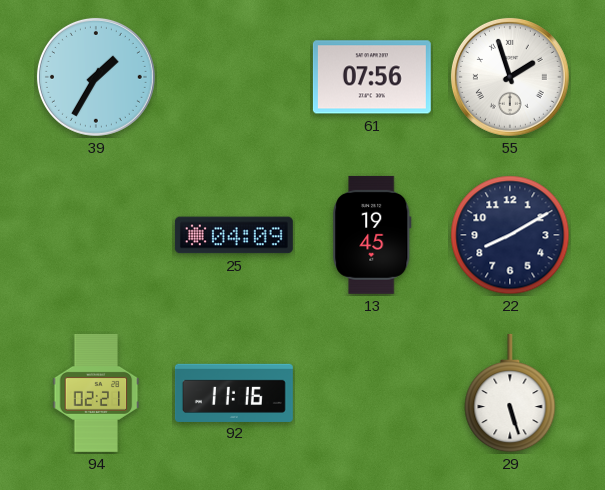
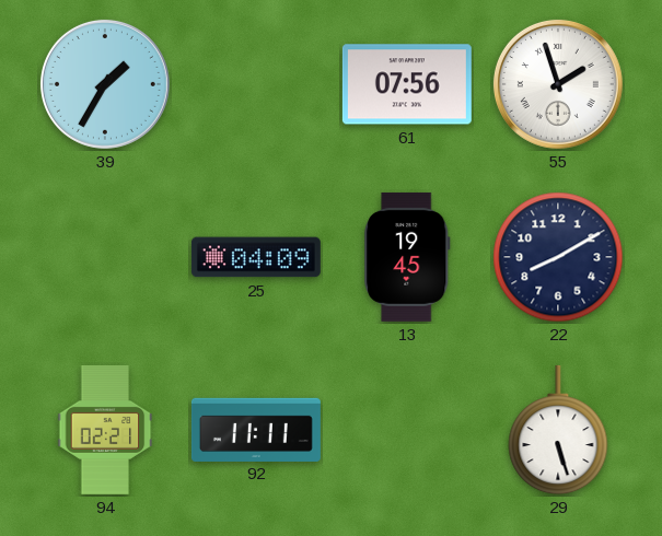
92: 11:16 -> 11:11 (256, 429)
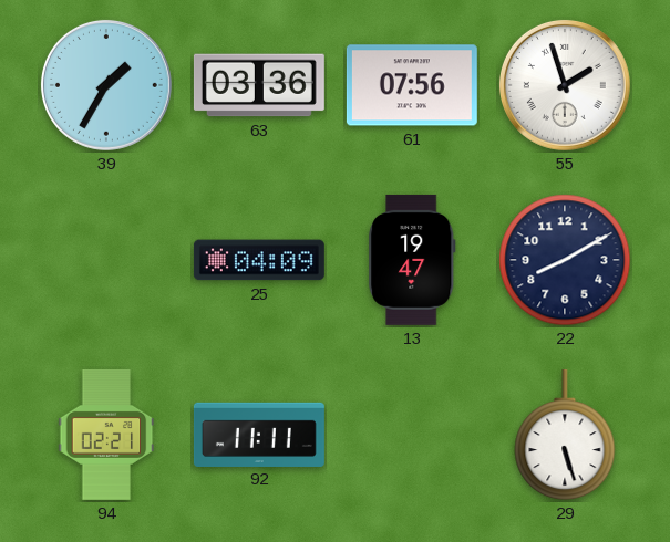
63: none -> 03:36 (259, 85)
13: 19:45 -> 19:47 (412, 260)
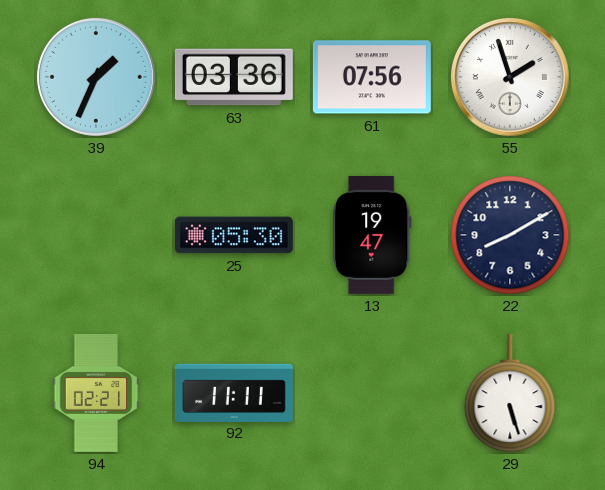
39: 1:35 -> 1:34 (96, 77)
25: 04:09 -> 05:30 (234, 235)
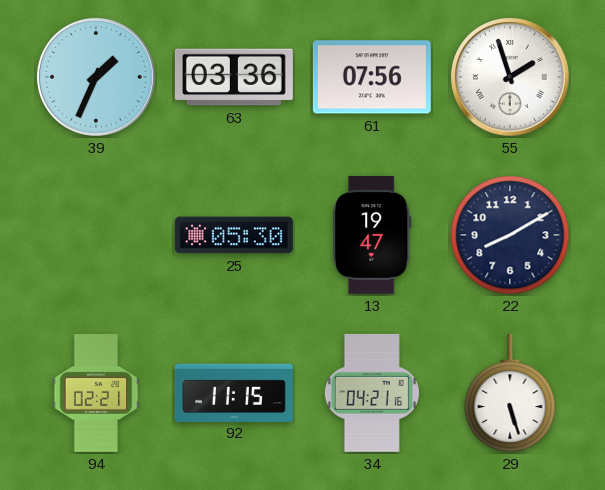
92: 11:11 -> 11:15 (234, 392)
34: none -> 04:21 (372, 393)
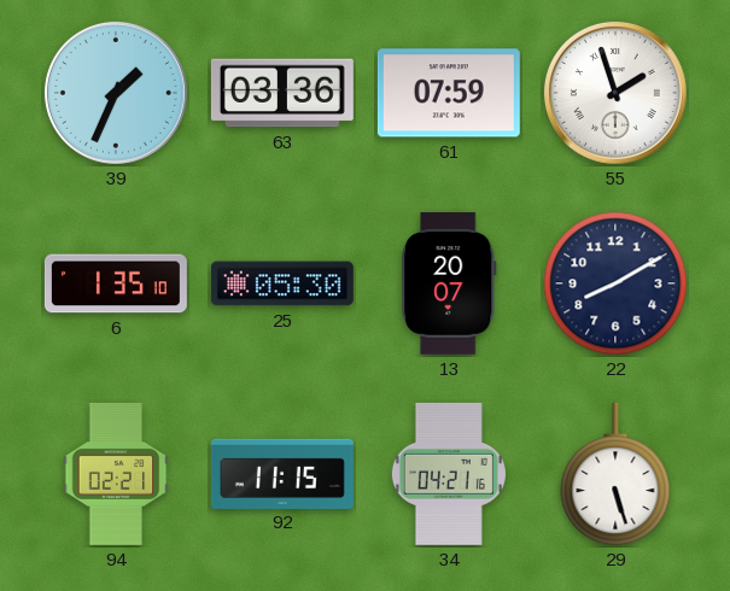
61: 07:56 -> 07:59 (449, 93)
6: none -> 1:35 (116, 283)
13: 19:47 -> 20:07 (449, 283)
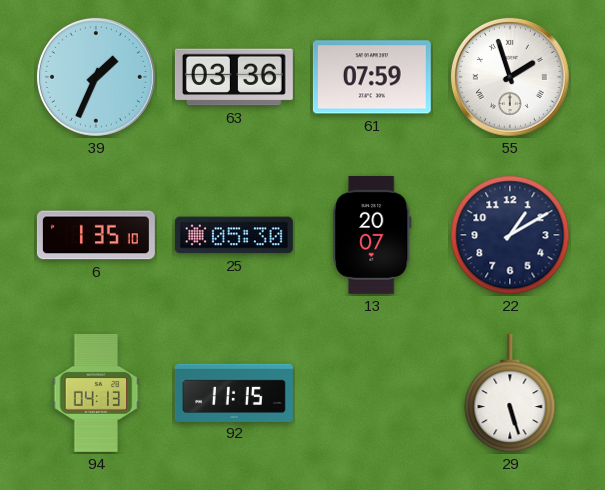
22: 8:10 -> 1:10 (510, 235)
94: 02:21 -> 04:13 (96, 393)
34: 04:21 -> none (449, 474)
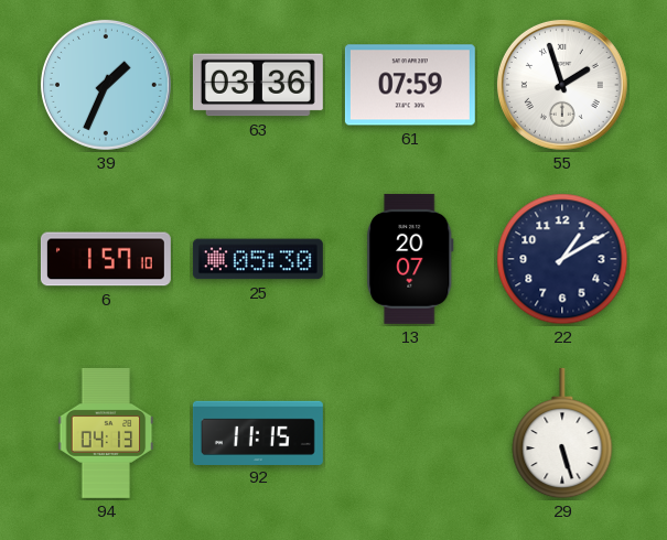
6: 1:35 -> 1:57 (106, 259)
